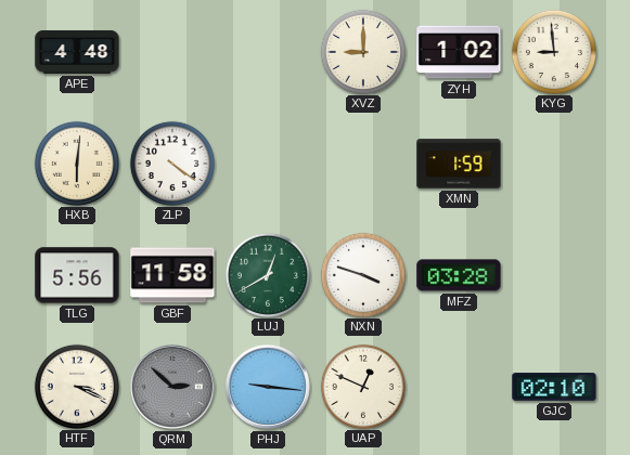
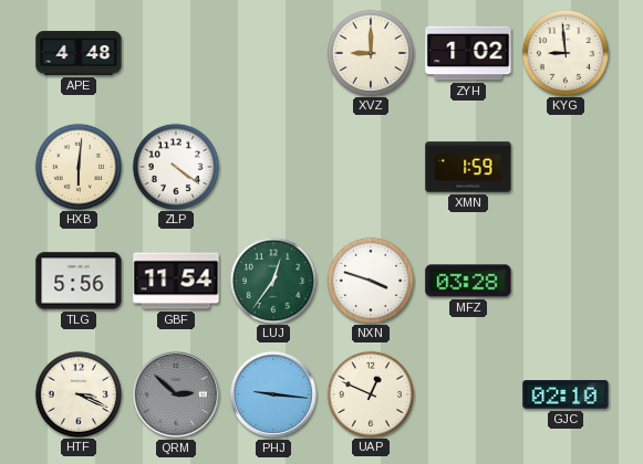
GBF: 11:58 -> 11:54 (176, 281)
LUJ: 12:40 -> 12:36 (272, 280)
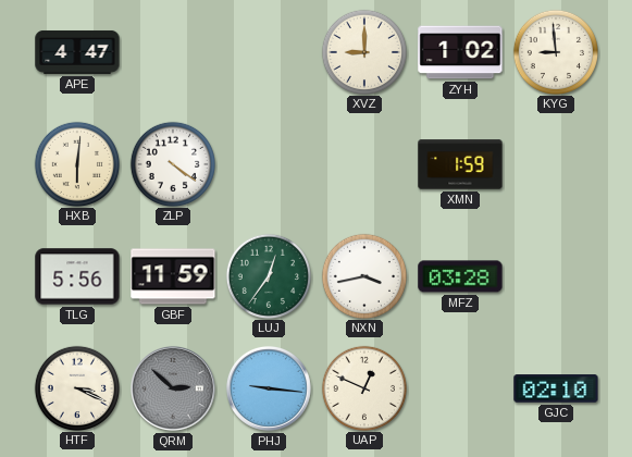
APE: 4:48 -> 4:47 (77, 52)
GBF: 11:54 -> 11:59 (173, 276)
NXN: 3:48 -> 3:43 (363, 275)
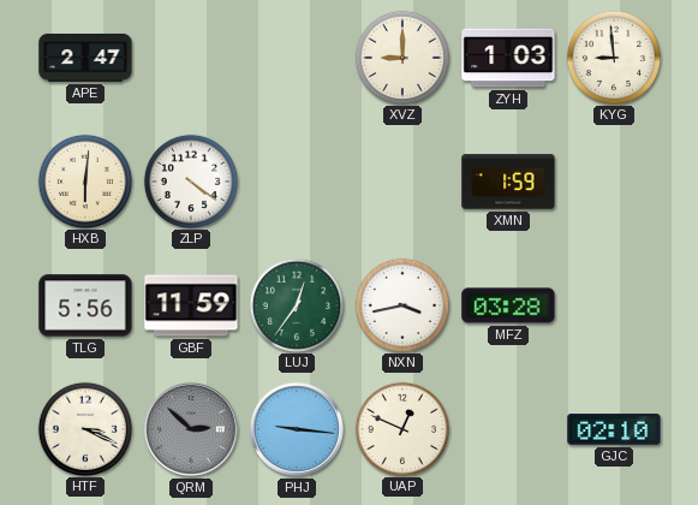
APE: 4:47 -> 2:47 (85, 58)
ZYH: 1:02 -> 1:03 (508, 58)
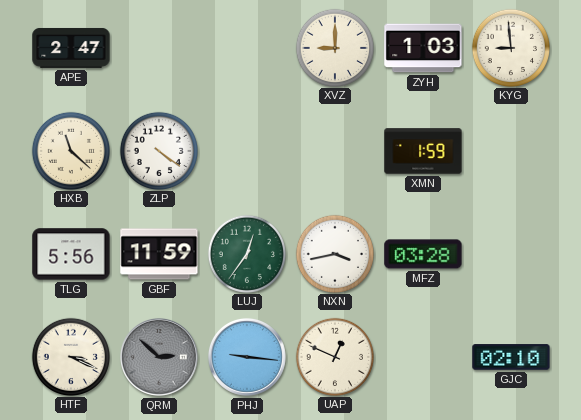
HXB: 6:01 -> 11:22 (70, 150)
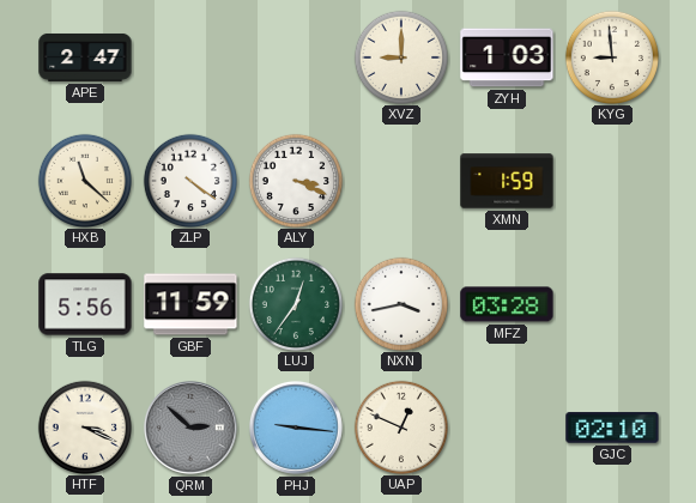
ALY: none -> 3:19 (295, 180)
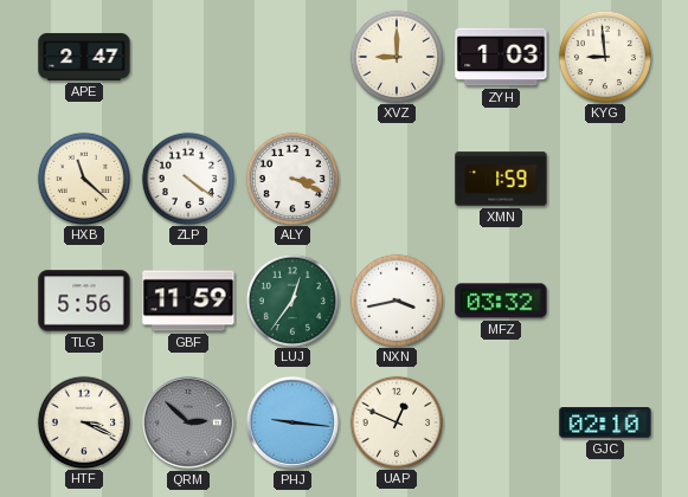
MFZ: 03:28 -> 03:32 (501, 301)
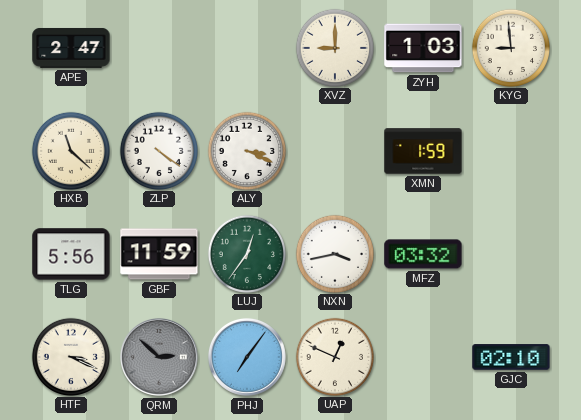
PHJ: 9:16 -> 7:06 (247, 357)
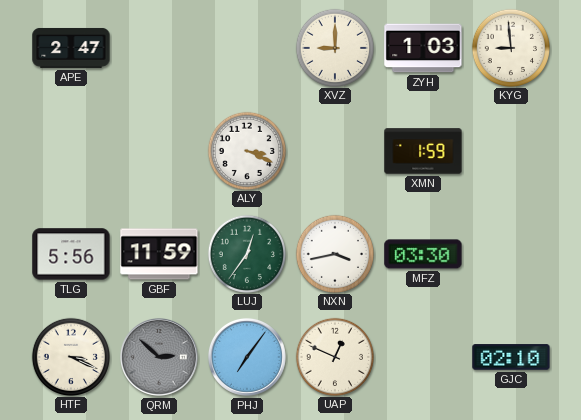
HXB: 11:22 -> none (70, 150)
ZLP: 4:21 -> none (158, 150)
MFZ: 03:32 -> 03:30 (423, 254)
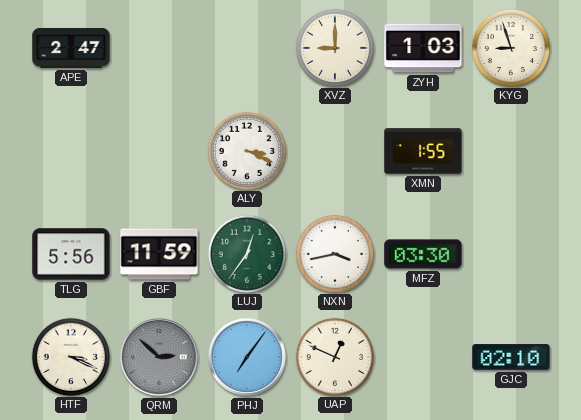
KYG: 8:59 -> 8:57 (510, 47)
XMN: 1:59 -> 1:55 (423, 151)
